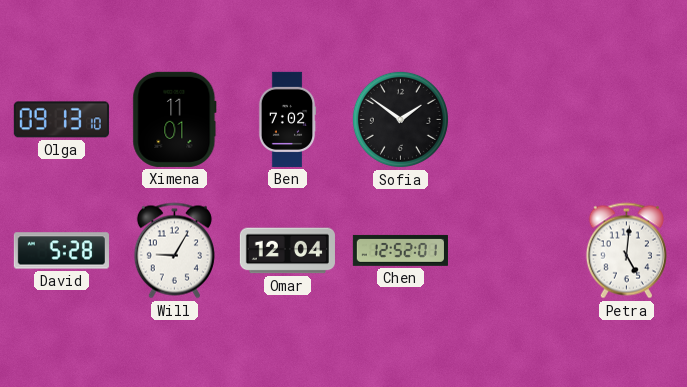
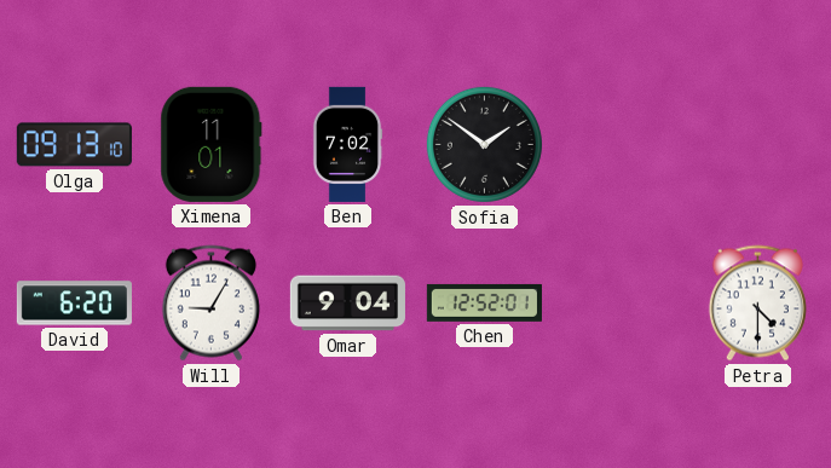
David: 5:28 -> 6:20 (74, 304)
Omar: 12:04 -> 9:04 (347, 304)
Petra: 5:01 -> 4:30 (757, 304)
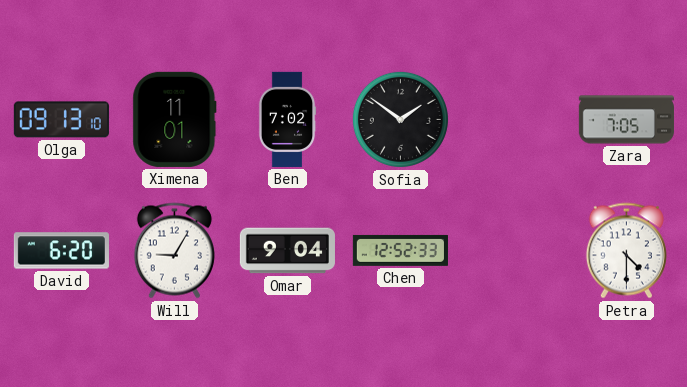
Zara: none -> 7:05 (626, 120)
Chen: 12:52:01 -> 12:52:33 (400, 250)
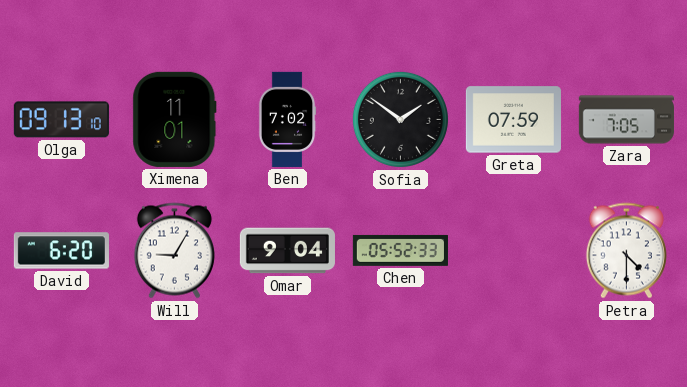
Greta: none -> 07:59 (513, 120)
Chen: 12:52 -> 05:52 (400, 250)
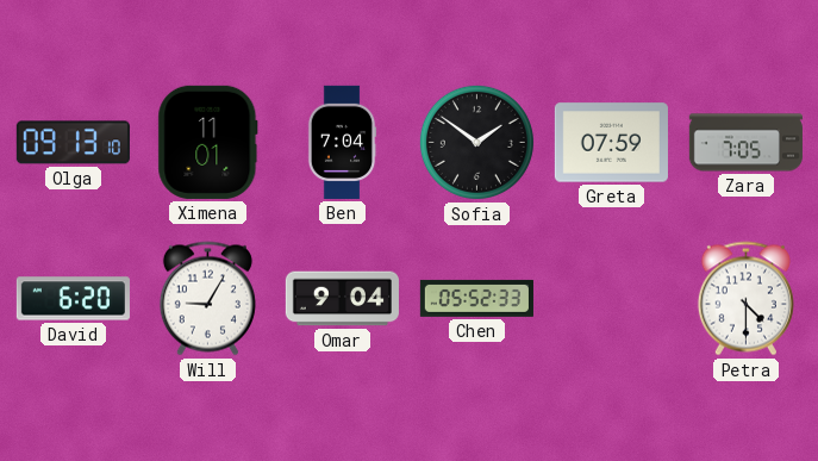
Ben: 7:02 -> 7:04 (342, 142)
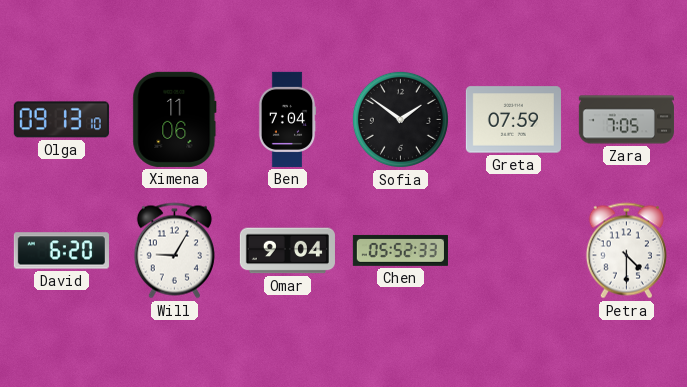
Ximena: 11:01 -> 11:06 (175, 119)
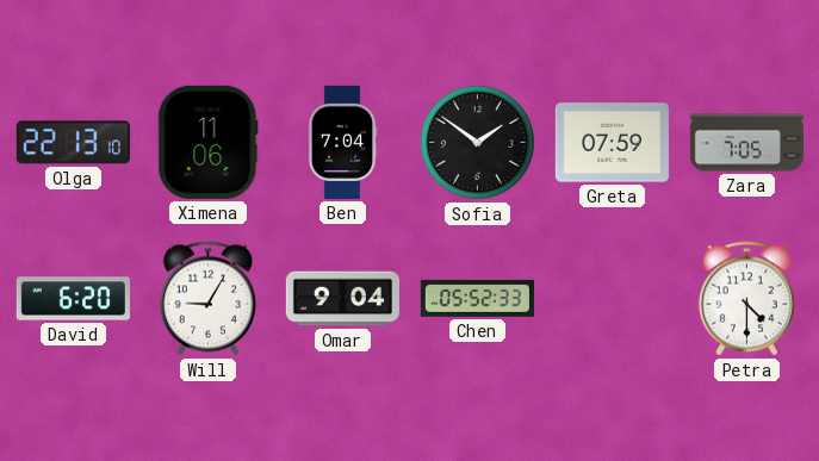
Olga: 09:13 -> 22:13 (73, 143)
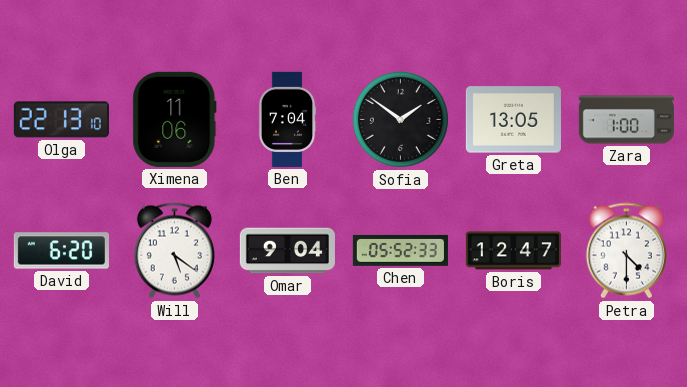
Greta: 07:59 -> 13:05 (513, 120)
Zara: 7:05 -> 1:00 (626, 120)
Will: 9:05 -> 5:21 (174, 251)
Boris: none -> 12:47 (513, 251)
